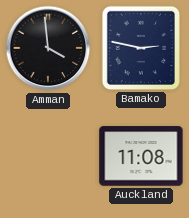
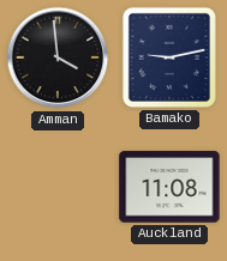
Bamako: 2:47 -> 9:13 (169, 57)
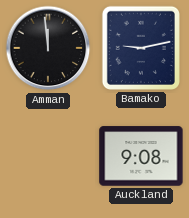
Amman: 3:59 -> 11:59 (48, 48)
Auckland: 11:08 -> 9:08 (141, 156)
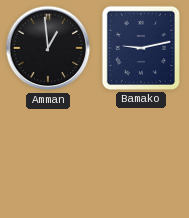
Amman: 11:59 -> 12:59 (48, 48)
Auckland: 9:08 -> none (141, 156)
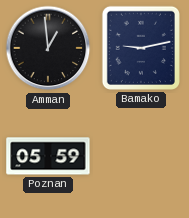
Poznan: none -> 05:59 (48, 156)
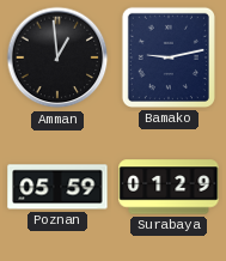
Surabaya: none -> 01:29 (169, 187)
